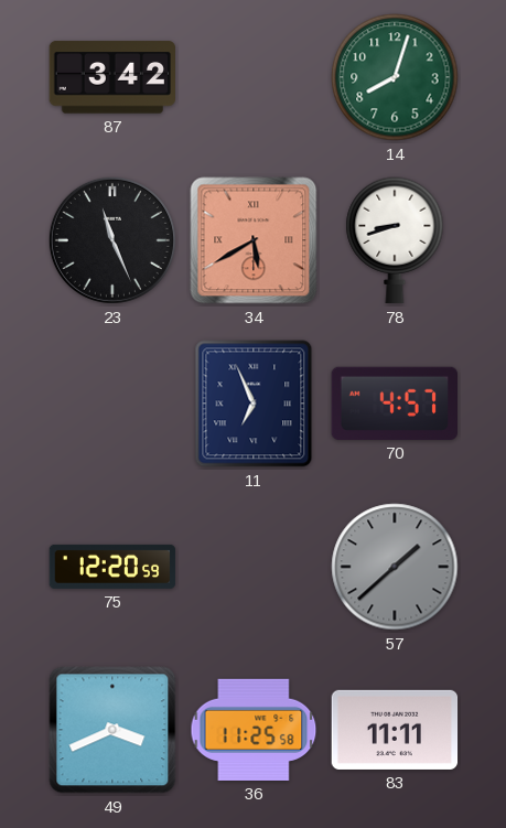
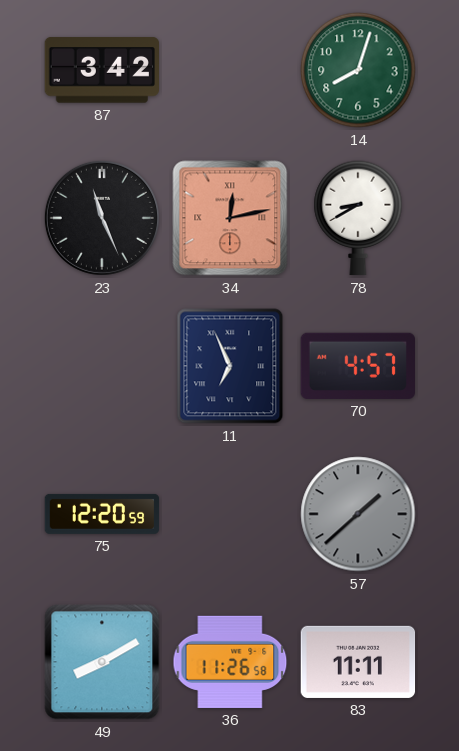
34: 5:40 -> 12:13 (230, 218)
78: 8:42 -> 8:40 (358, 218)
49: 3:41 -> 8:10 (102, 662)
36: 11:25 -> 11:26 (230, 662)
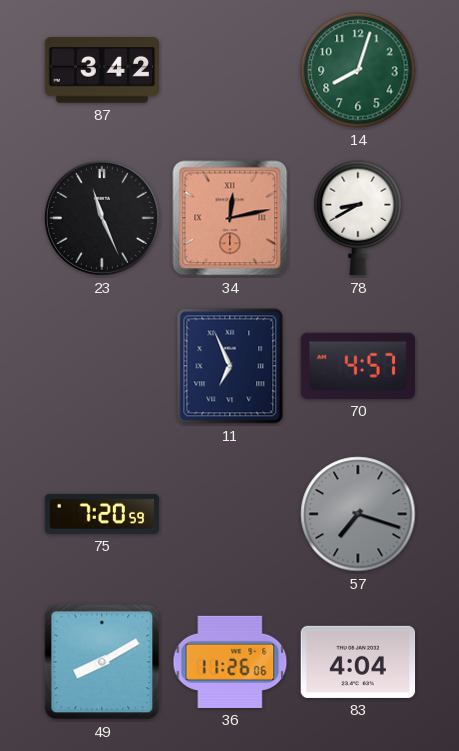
75: 12:20 -> 7:20 (102, 514)
57: 1:38 -> 7:18 (358, 514)
36: 11:26:58 -> 11:26:06 (230, 662)
83: 11:11 -> 4:04 (358, 662)
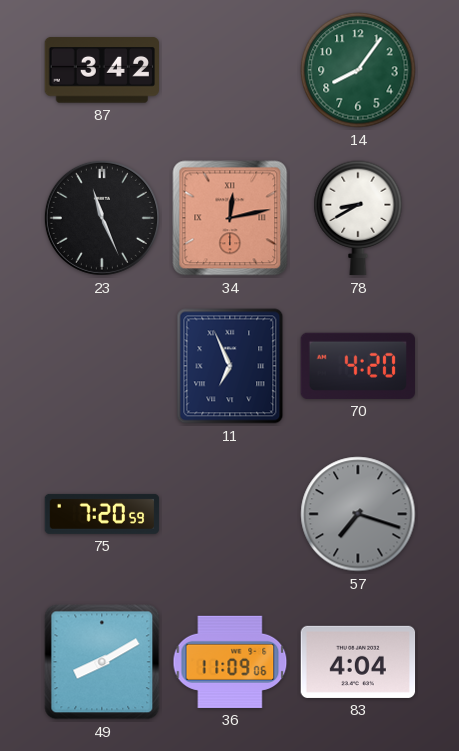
14: 8:03 -> 8:06 (358, 70)
70: 4:57 -> 4:20 (357, 366)
36: 11:26 -> 11:09 (230, 662)
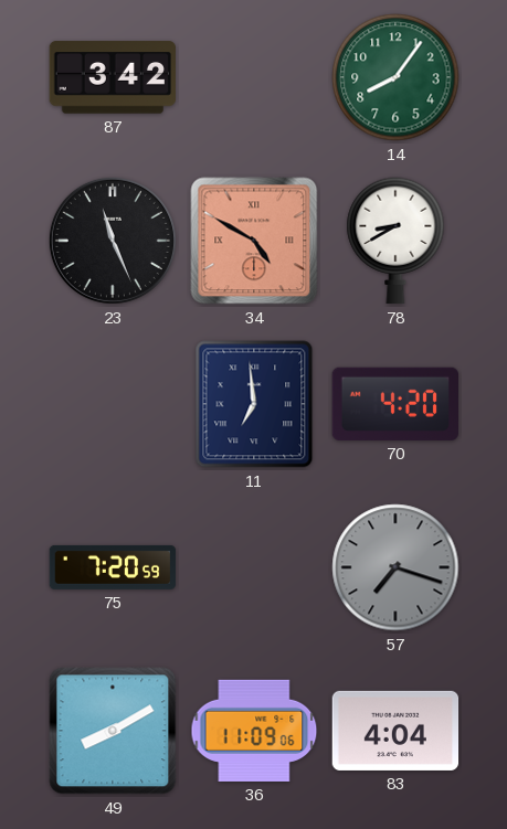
34: 12:13 -> 4:50 (254, 241)
11: 6:56 -> 6:59 (254, 404)
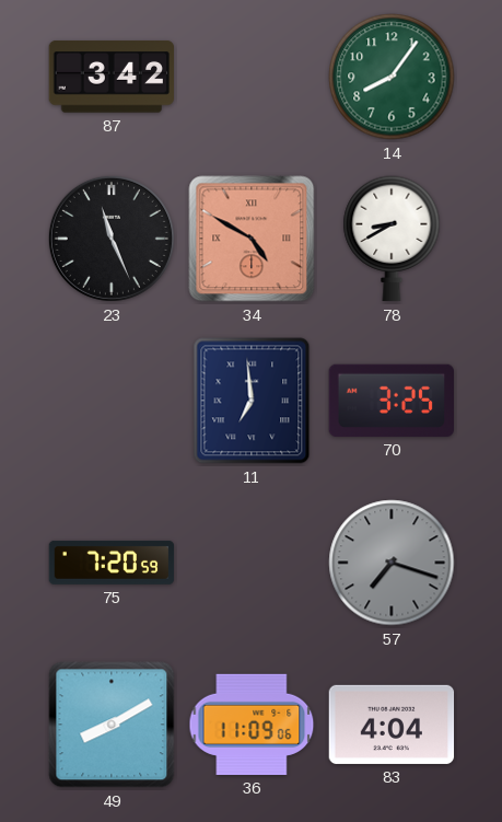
70: 4:20 -> 3:25 (390, 401)
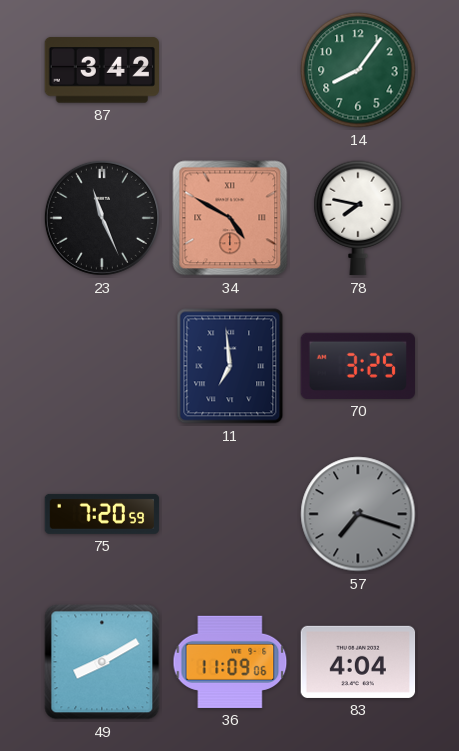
78: 8:40 -> 7:47 (358, 218)
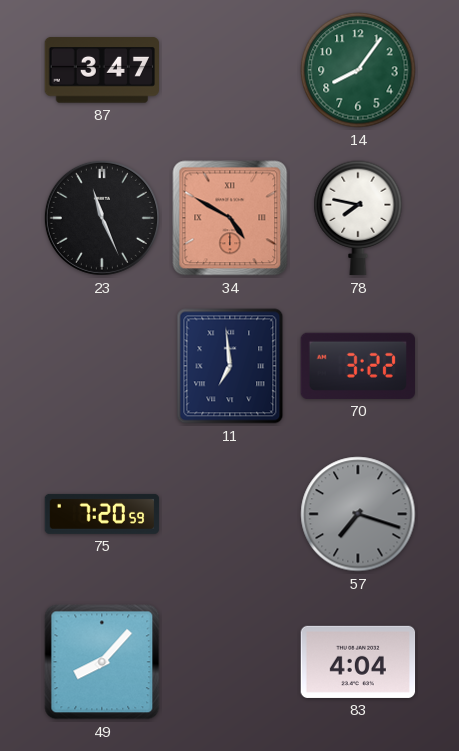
87: 3:42 -> 3:47 (101, 70)
70: 3:25 -> 3:22 (357, 366)
49: 8:10 -> 8:07 (102, 662)
36: 11:09 -> none (230, 662)
